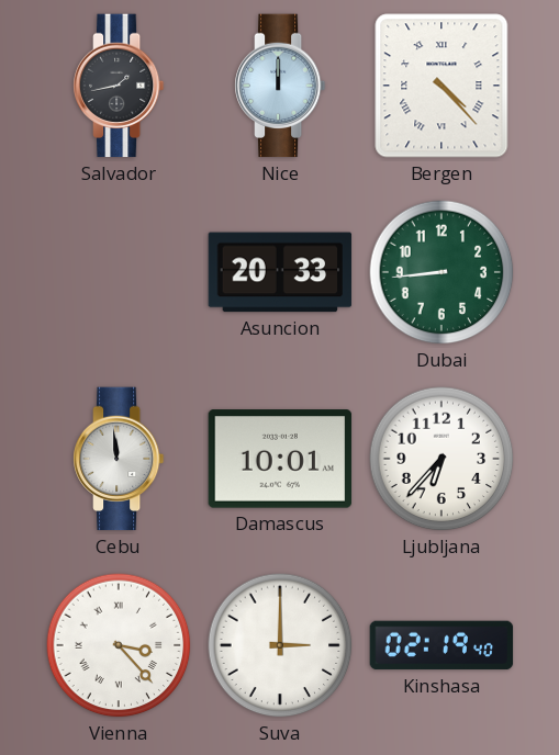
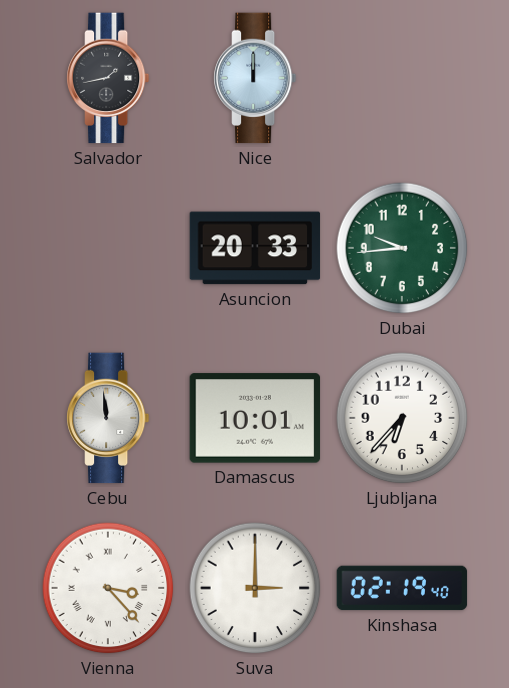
Bergen: 4:23 -> none (441, 86)
Dubai: 8:44 -> 9:44 (402, 248)
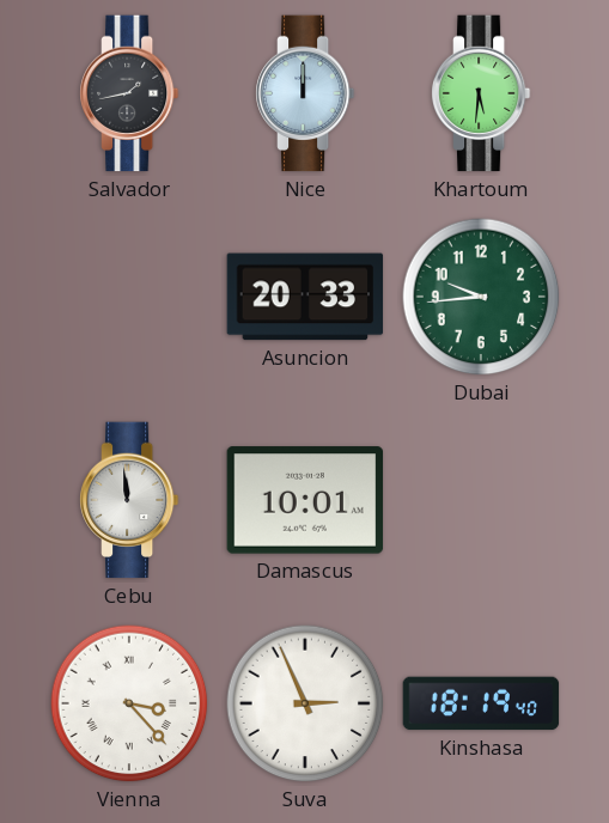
Khartoum: none -> 5:31 (481, 93)
Ljubljana: 6:37 -> none (402, 418)
Suva: 3:00 -> 2:56 (305, 703)
Kinshasa: 02:19 -> 18:19 (481, 703)
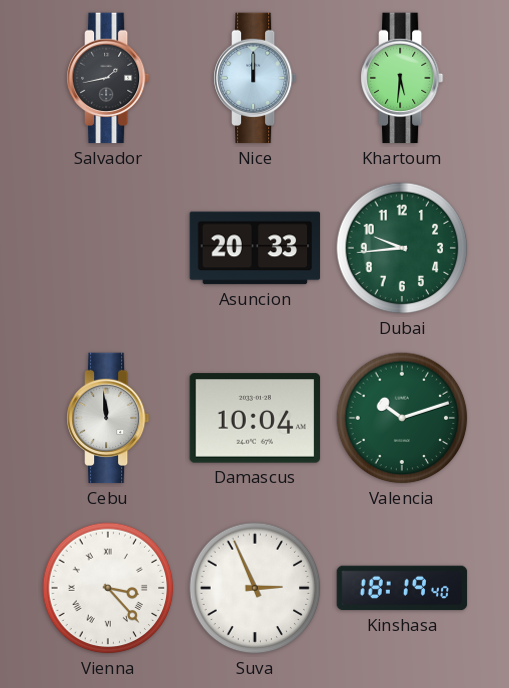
Damascus: 10:01 -> 10:04 (255, 418)
Valencia: none -> 10:12 (402, 418)
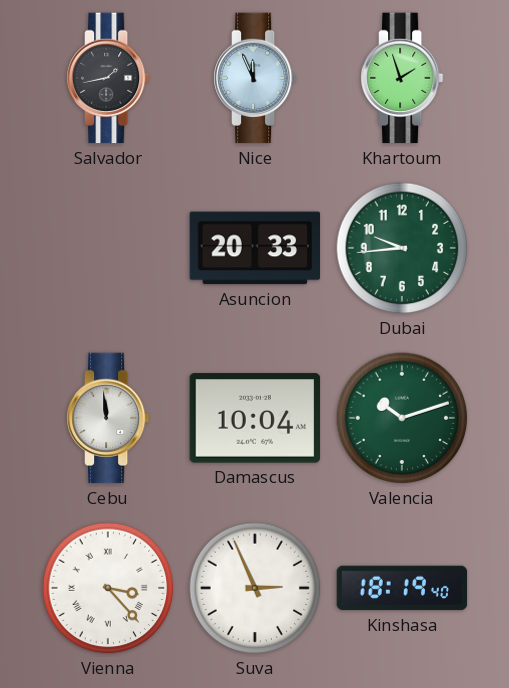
Nice: 12:00 -> 11:56 (255, 78)
Khartoum: 5:31 -> 1:57 (402, 78)
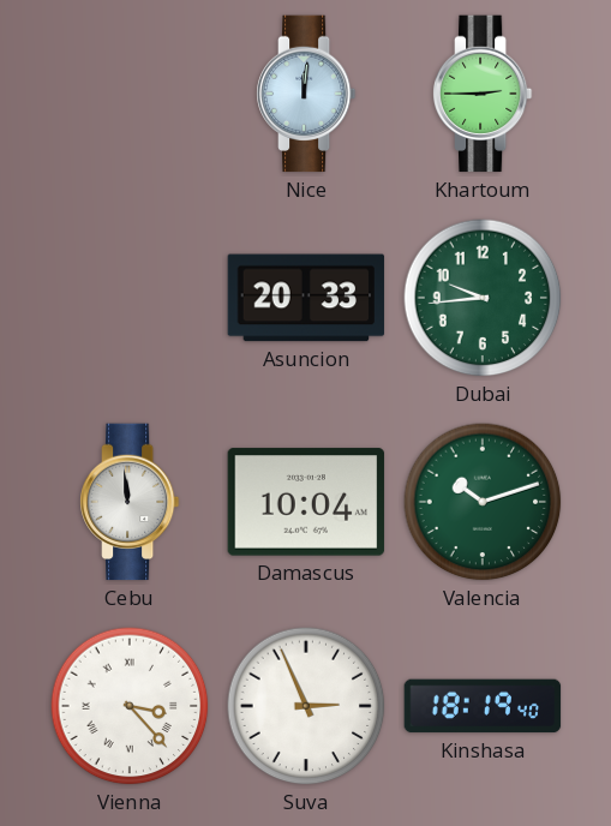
Salvador: 1:43 -> none (108, 78)
Nice: 11:56 -> 12:01 (306, 94)
Khartoum: 1:57 -> 2:45 (483, 94)
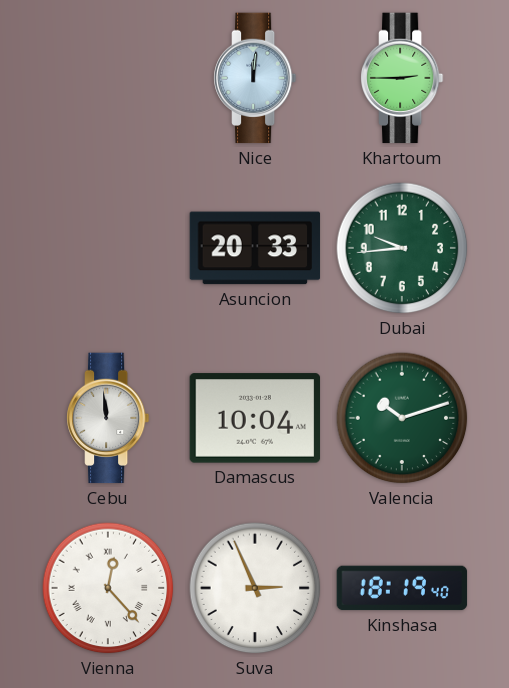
Vienna: 3:23 -> 12:23 (108, 588)
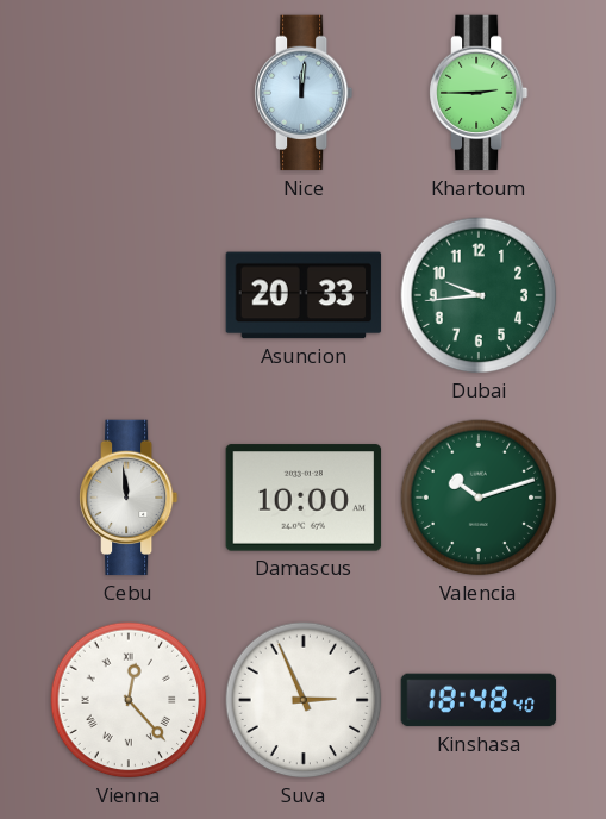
Damascus: 10:04 -> 10:00 (304, 498)
Kinshasa: 18:19 -> 18:48 (479, 700)
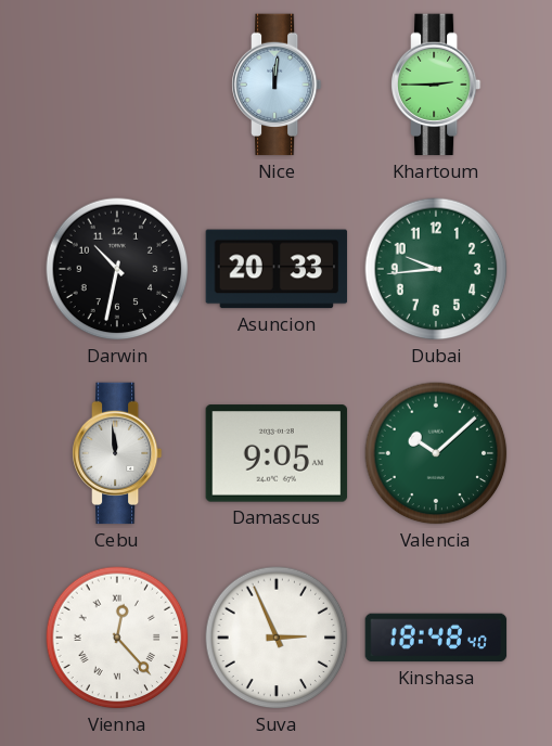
Darwin: none -> 10:32 (117, 269)
Damascus: 10:00 -> 9:05 (277, 453)
Valencia: 10:12 -> 10:08 (436, 453)
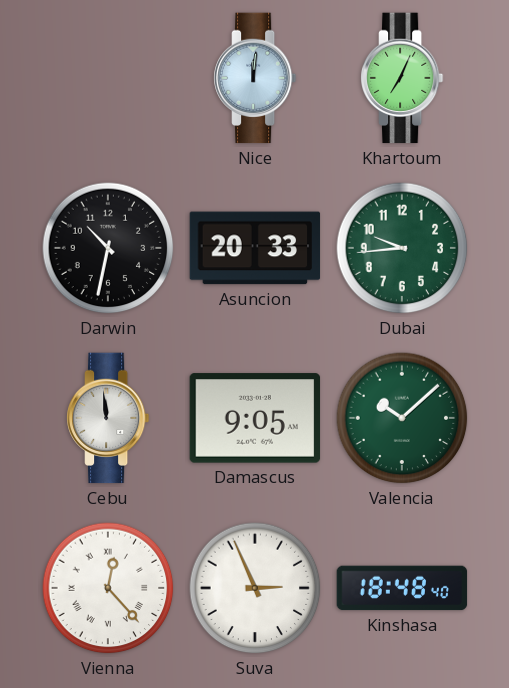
Khartoum: 2:45 -> 7:04 (402, 78)
